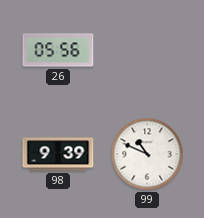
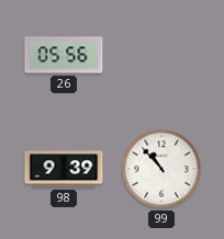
99: 10:49 -> 10:53 (161, 169)
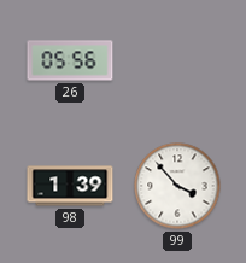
98: 9:39 -> 1:39 (70, 186)
99: 10:53 -> 3:53 (177, 186)
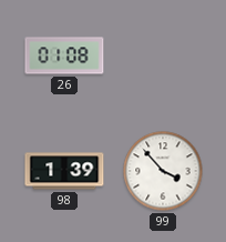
26: 05:56 -> 01:08 (64, 56)
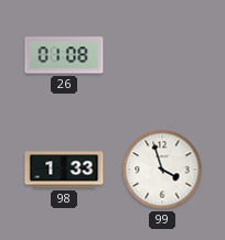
98: 1:39 -> 1:33 (64, 170)
99: 3:53 -> 3:57 (162, 170)
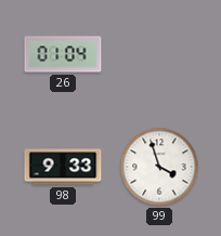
26: 01:08 -> 01:04 (63, 54)
98: 1:33 -> 9:33 (63, 167)
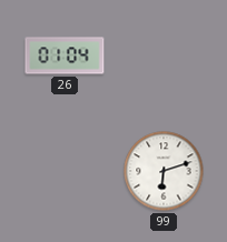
98: 9:33 -> none (63, 167)
99: 3:57 -> 6:12 (164, 171)
